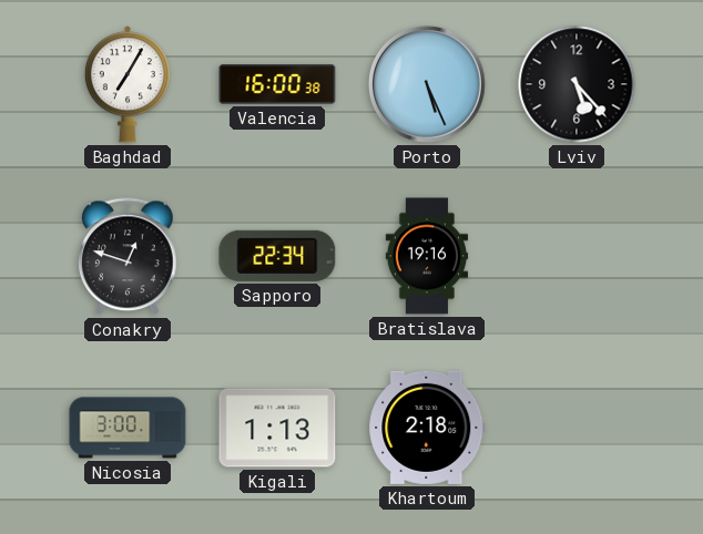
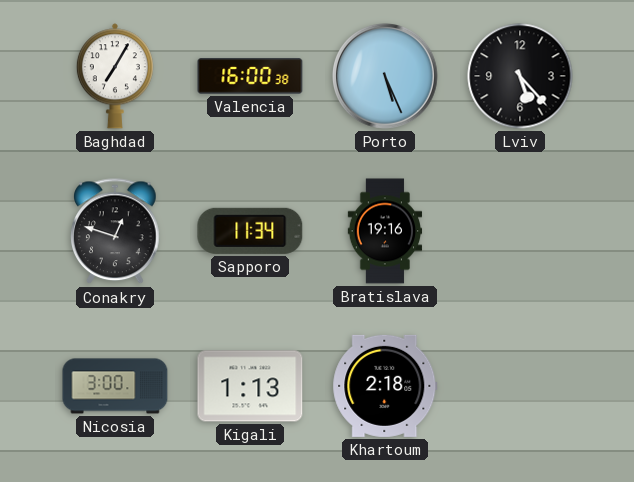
Sapporo: 22:34 -> 11:34 (250, 231)
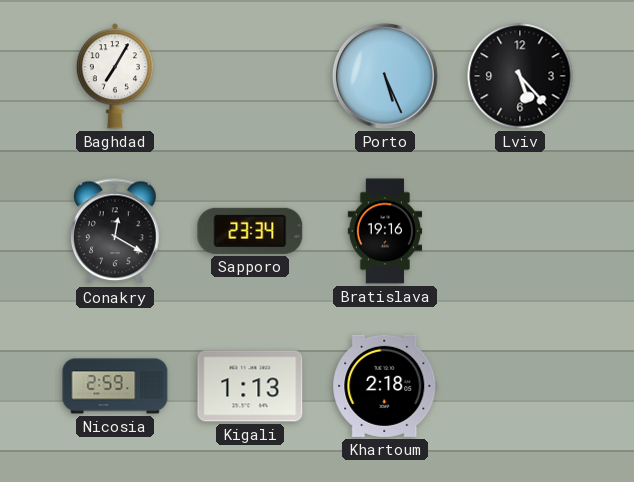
Valencia: 16:00 -> none (250, 76)
Conakry: 12:48 -> 12:20 (115, 232)
Sapporo: 11:34 -> 23:34 (250, 231)
Nicosia: 3:00 -> 2:59 (115, 386)
